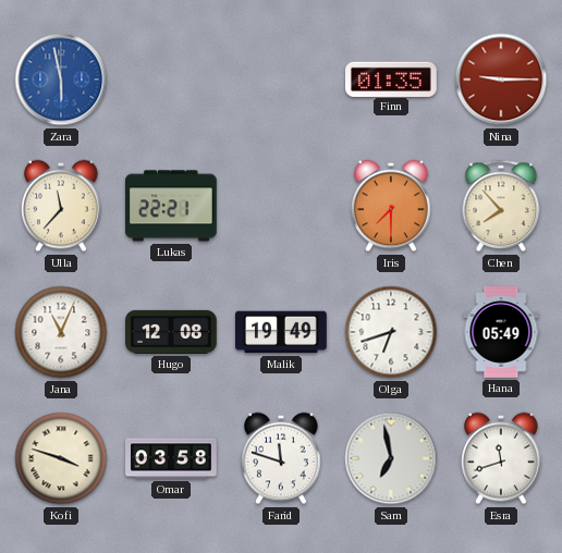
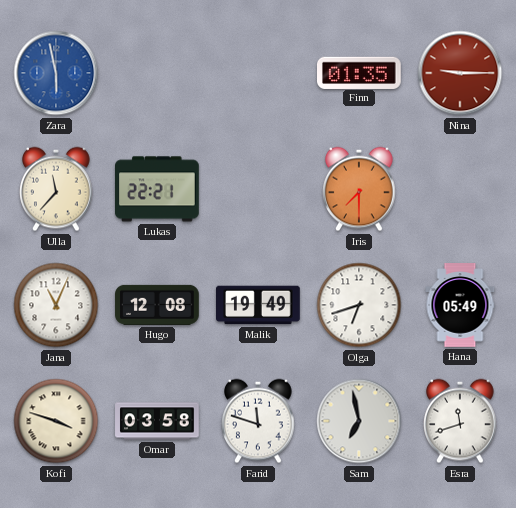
Chen: 7:53 -> none (501, 206)
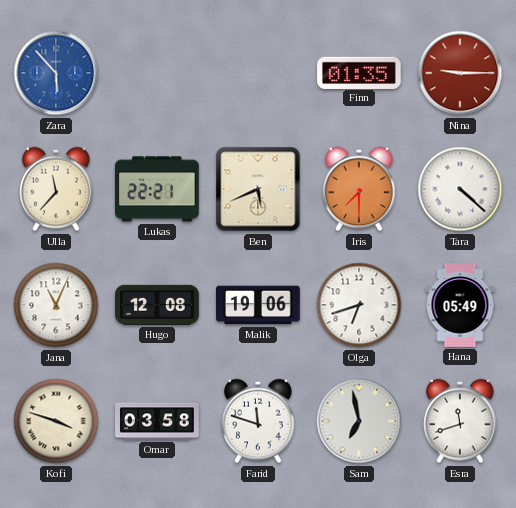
Zara: 5:58 -> 5:53 (56, 73)
Ben: none -> 5:41 (258, 189)
Tara: none -> 4:22 (460, 189)
Malik: 19:49 -> 19:06 (259, 305)
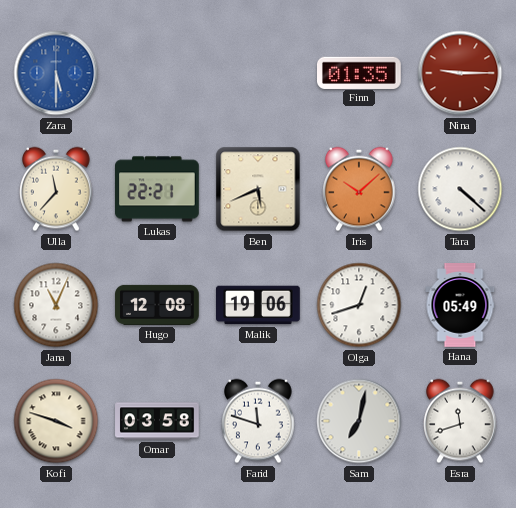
Zara: 5:53 -> 5:30 (56, 73)
Iris: 7:30 -> 10:08 (360, 189)
Olga: 6:42 -> 12:42 (359, 305)
Sam: 6:58 -> 7:02 (359, 421)
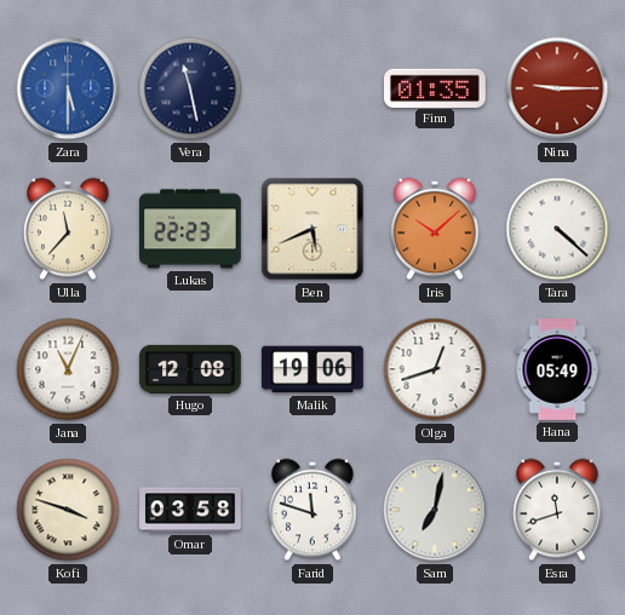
Vera: none -> 11:28 (190, 88)
Lukas: 22:21 -> 22:23 (191, 229)
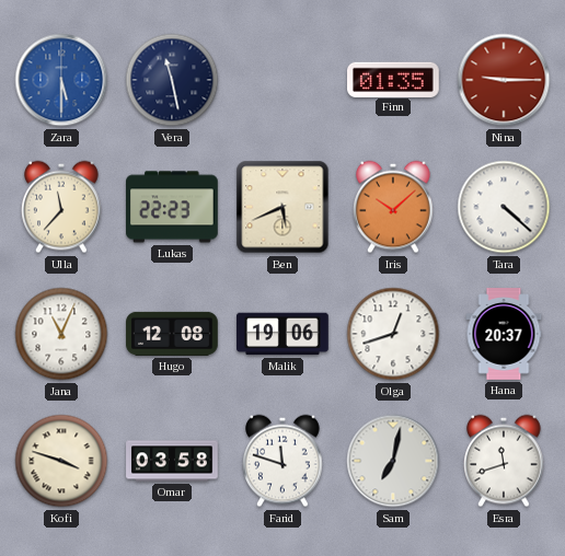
Hana: 05:49 -> 20:37 (504, 334)
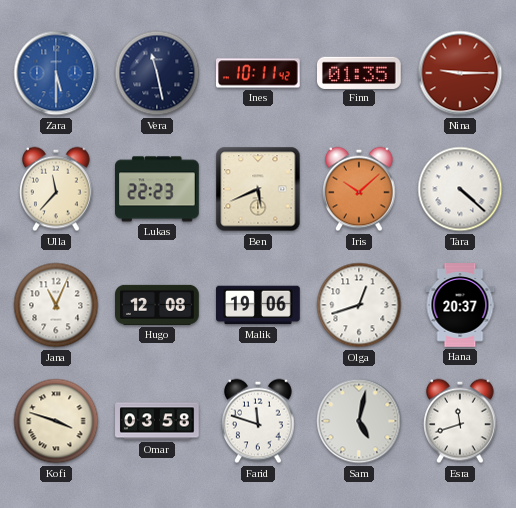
Ines: none -> 10:11 (259, 73)
Sam: 7:02 -> 5:02 (359, 421)
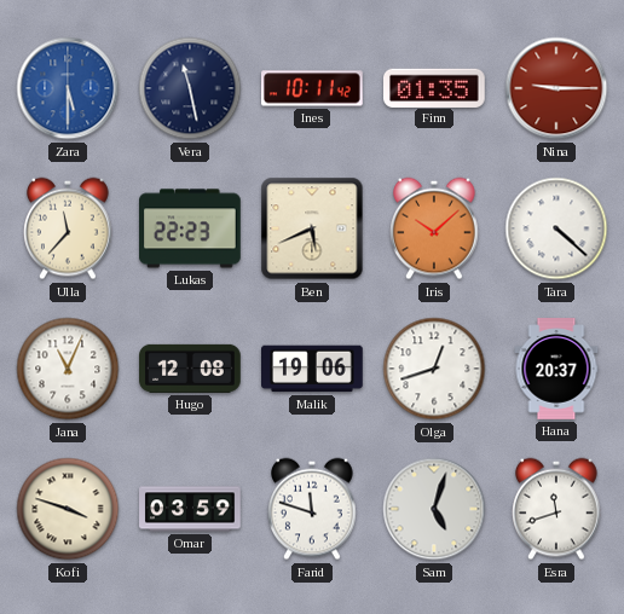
Omar: 03:58 -> 03:59 (190, 509)
Sam: 5:02 -> 5:03 (434, 509)
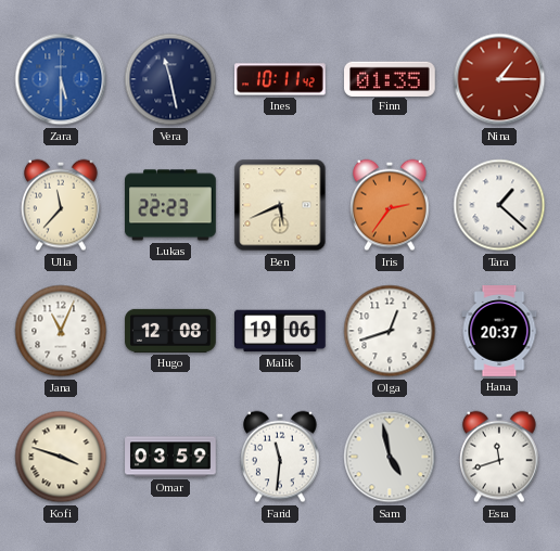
Nina: 9:15 -> 1:15 (499, 79)
Iris: 10:08 -> 2:36 (391, 205)
Tara: 4:22 -> 1:22 (499, 205)
Farid: 11:48 -> 11:31 (281, 457)
Sam: 5:03 -> 4:58 (390, 457)
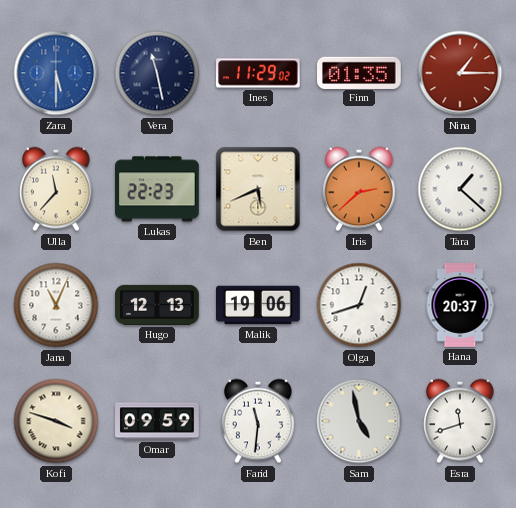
Ines: 10:11 -> 11:29 (259, 73)
Iris: 2:36 -> 2:38 (360, 189)
Hugo: 12:08 -> 12:13 (157, 305)
Omar: 03:59 -> 09:59 (157, 421)
